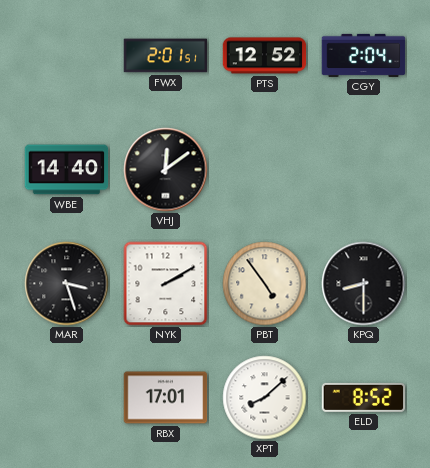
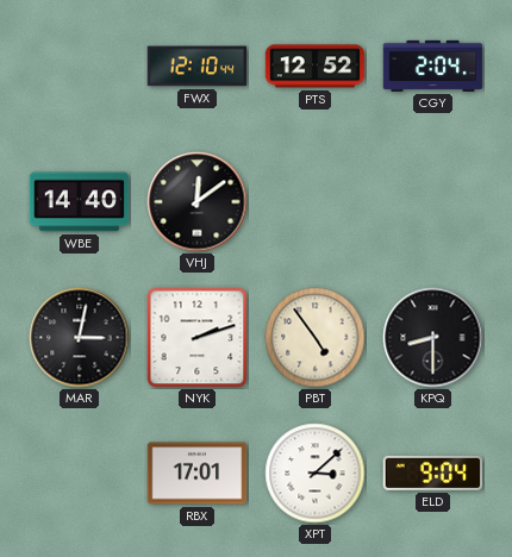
FWX: 2:01 -> 12:10 (198, 67)
MAR: 3:27 -> 3:02 (80, 338)
NYK: 2:10 -> 2:12 (198, 338)
XPT: 8:08 -> 3:08 (316, 474)
ELD: 8:52 -> 9:04 (433, 472)
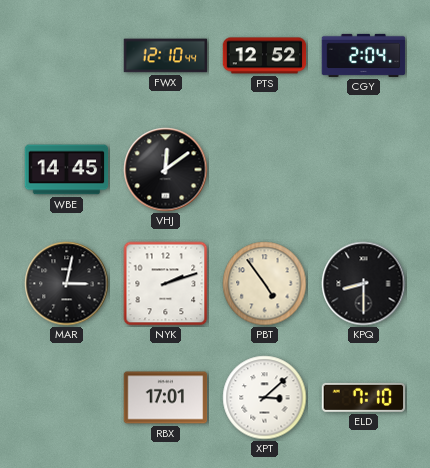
WBE: 14:40 -> 14:45 (67, 170)
ELD: 9:04 -> 7:10 (364, 397)
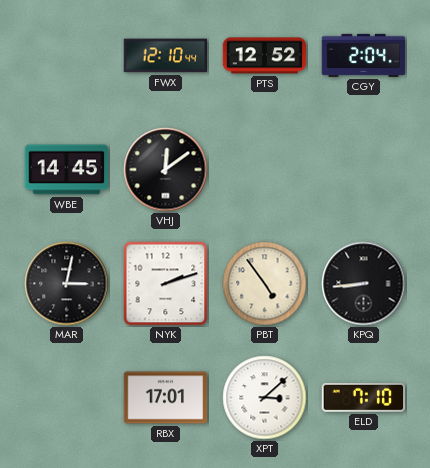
KPQ: 8:30 -> 8:44 (364, 284)
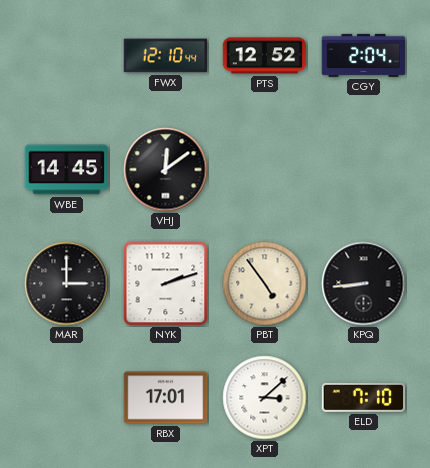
MAR: 3:02 -> 3:00 (67, 284)
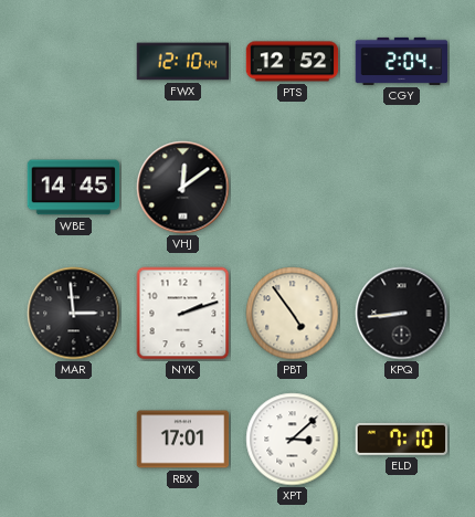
MAR: 3:00 -> 2:59 (74, 314)
